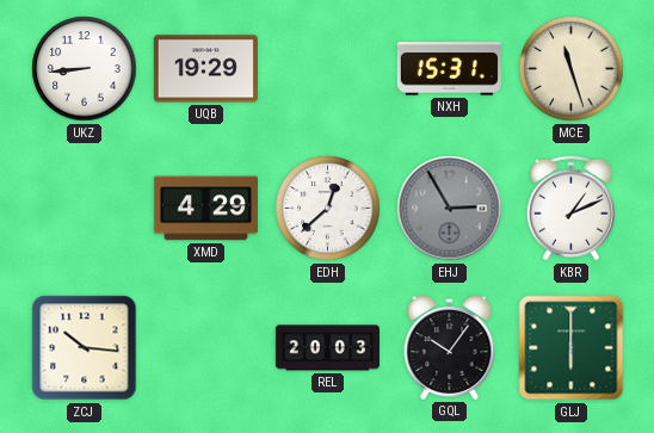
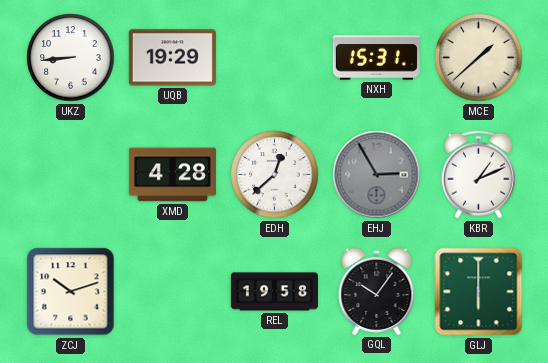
MCE: 11:27 -> 1:38 (479, 58)
XMD: 4:29 -> 4:28 (172, 175)
ZCJ: 10:16 -> 10:12 (71, 292)
REL: 20:03 -> 19:58 (274, 292)
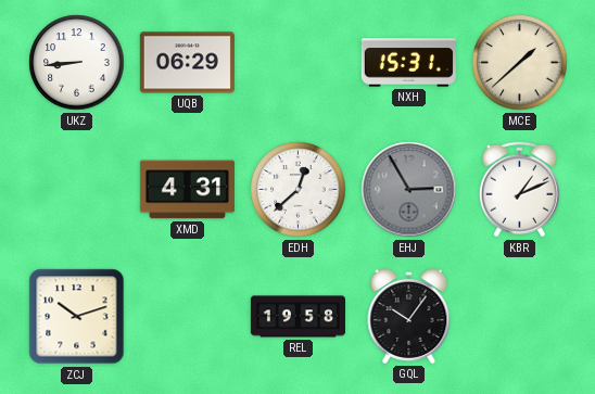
UQB: 19:29 -> 06:29 (187, 63)
XMD: 4:28 -> 4:31 (187, 190)
GLJ: 6:00 -> none (479, 292)
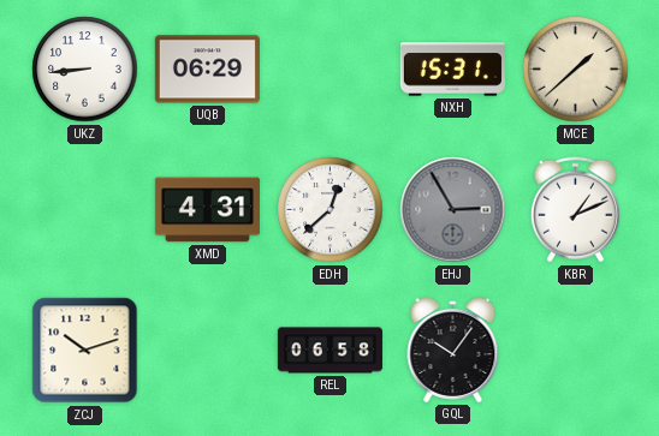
REL: 19:58 -> 06:58 (329, 351)
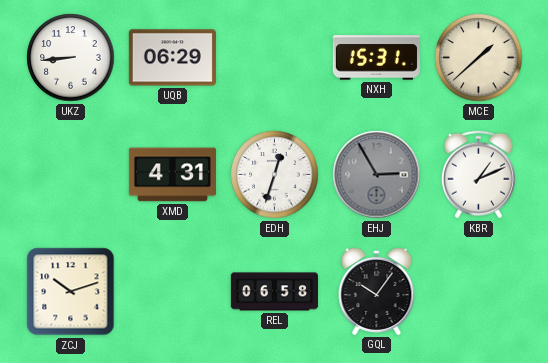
EDH: 12:38 -> 12:33 (275, 175)
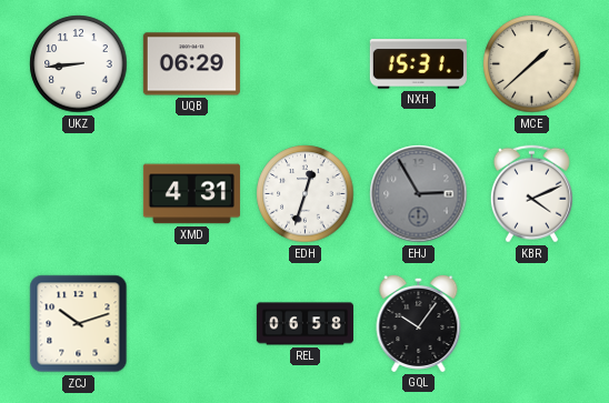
KBR: 1:11 -> 4:11 (531, 194)
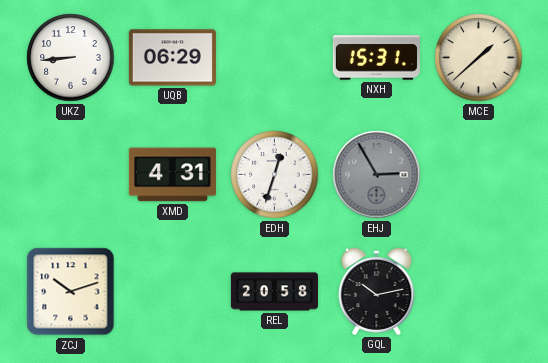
KBR: 4:11 -> none (531, 194)
REL: 06:58 -> 20:58 (274, 292)
GQL: 10:06 -> 10:13 (377, 291)
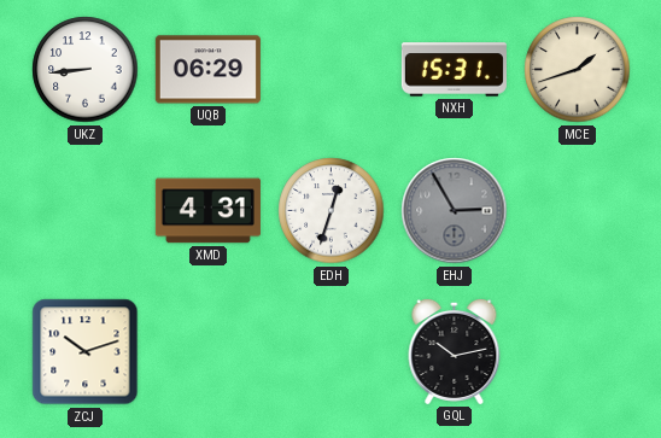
MCE: 1:38 -> 1:42 (578, 70)
REL: 20:58 -> none (274, 292)
